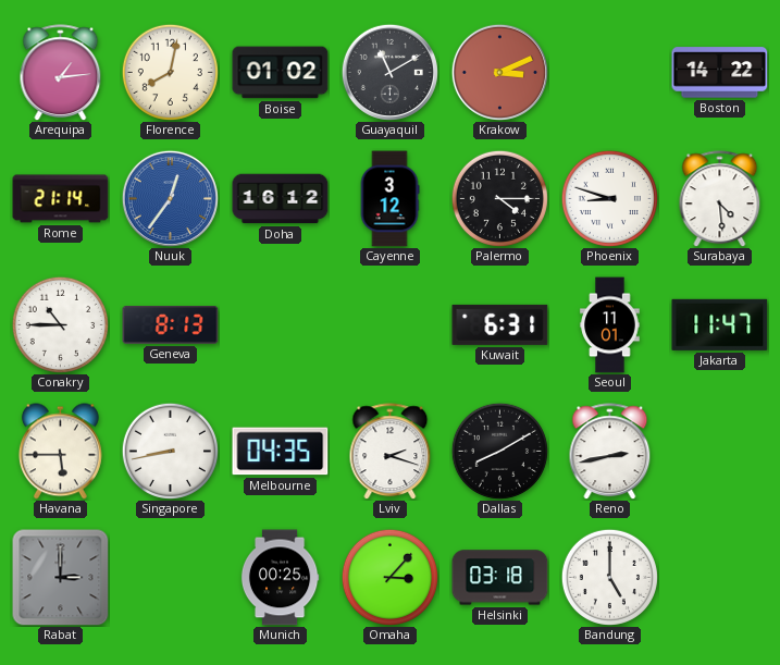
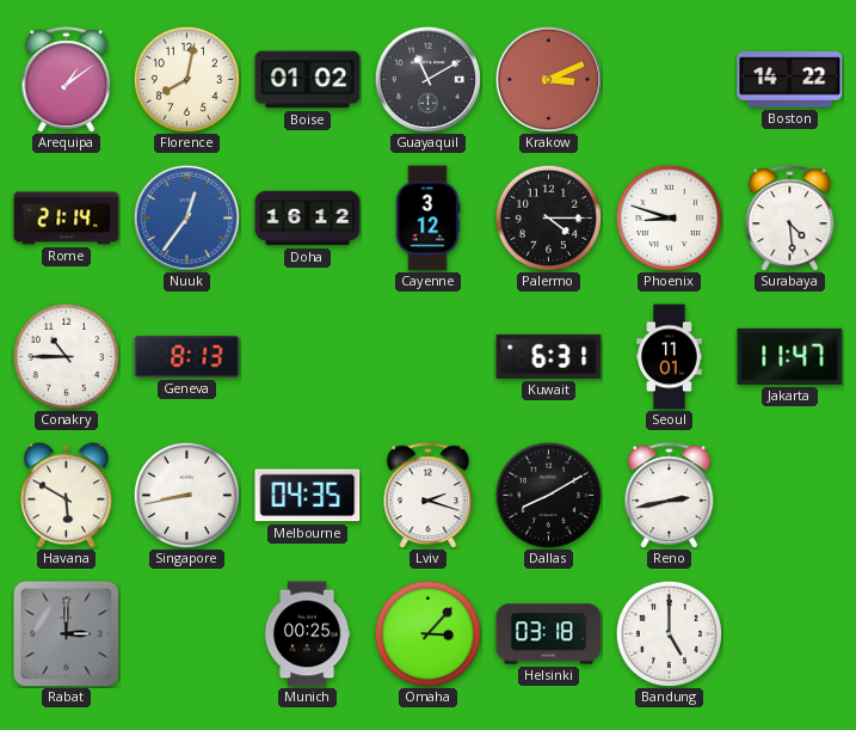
Arequipa: 1:14 -> 1:09 (67, 80)
Havana: 5:45 -> 5:50 (66, 496)
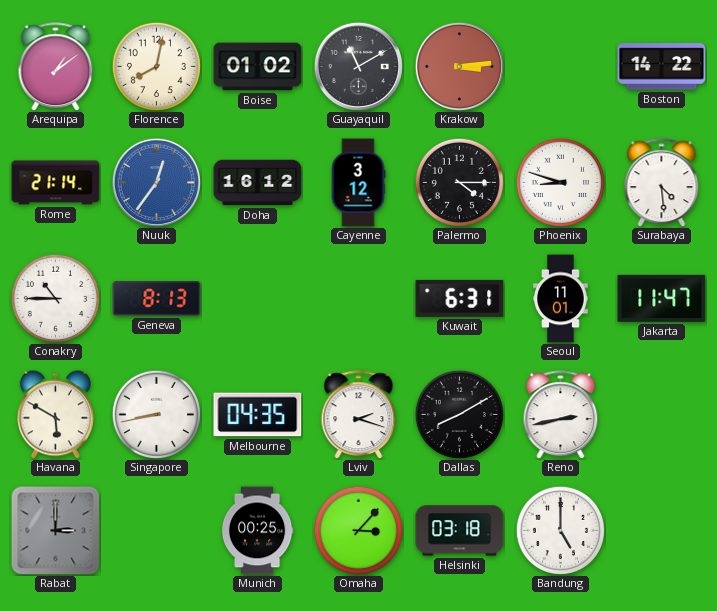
Krakow: 3:11 -> 3:14 (459, 66)
